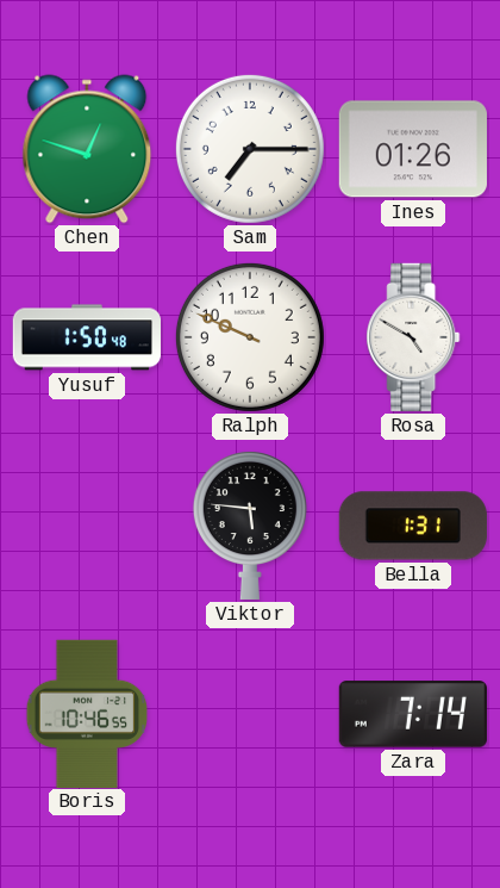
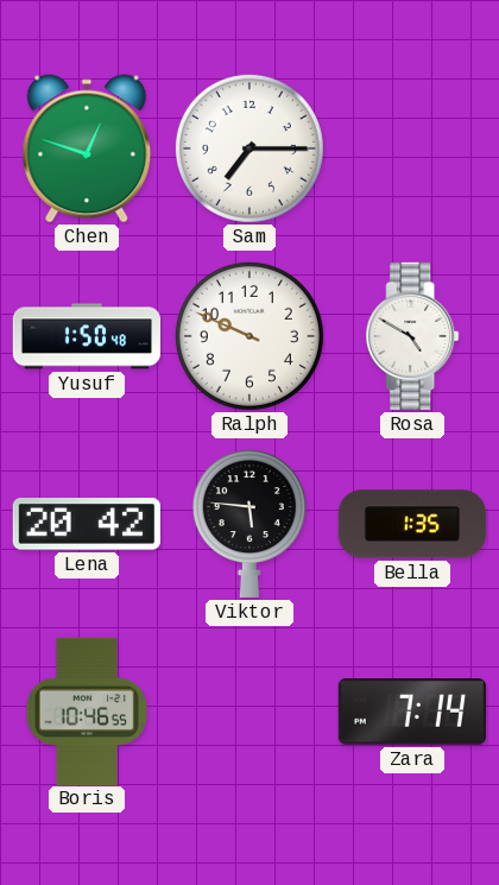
Ines: 01:26 -> none (413, 149)
Lena: none -> 20:42 (87, 524)
Bella: 1:31 -> 1:35 (412, 524)
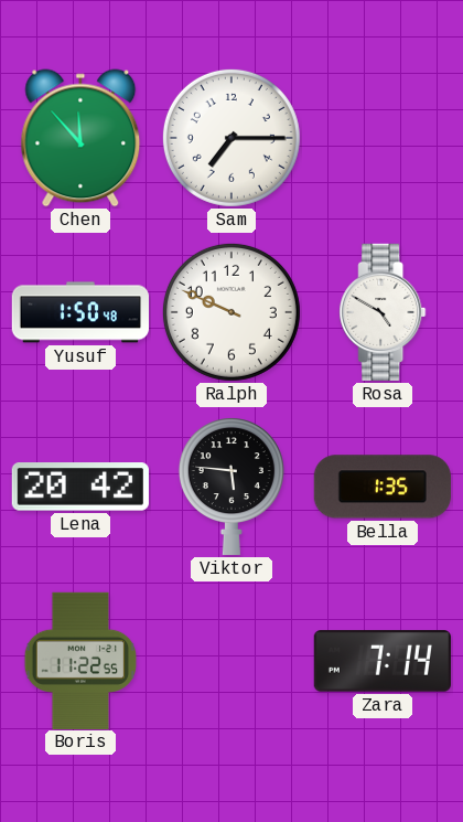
Chen: 12:48 -> 11:53 (80, 138)
Boris: 10:46 -> 11:22 (80, 660)
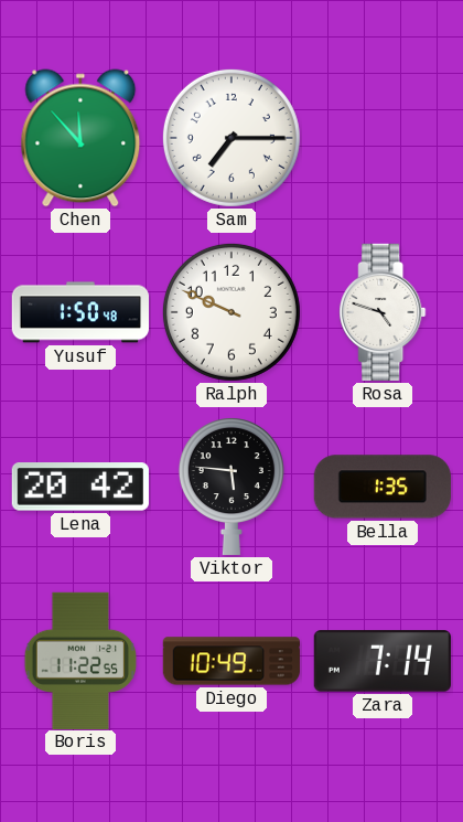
Rosa: 4:50 -> 4:48 (383, 312)
Diego: none -> 10:49 (230, 661)
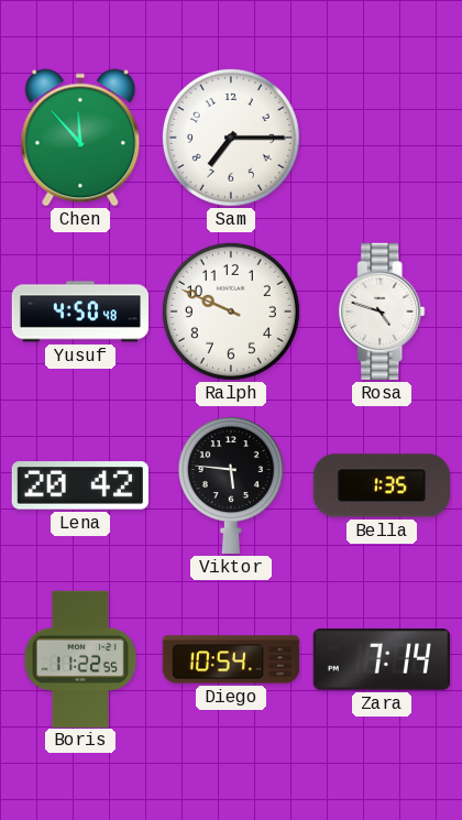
Yusuf: 1:50 -> 4:50 (79, 311)
Diego: 10:49 -> 10:54 (230, 659)
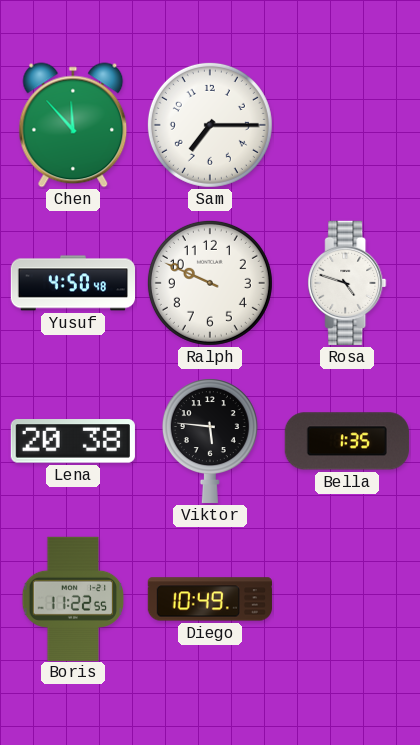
Lena: 20:42 -> 20:38 (73, 441)
Diego: 10:54 -> 10:49 (209, 599)
Zara: 7:14 -> none (382, 659)
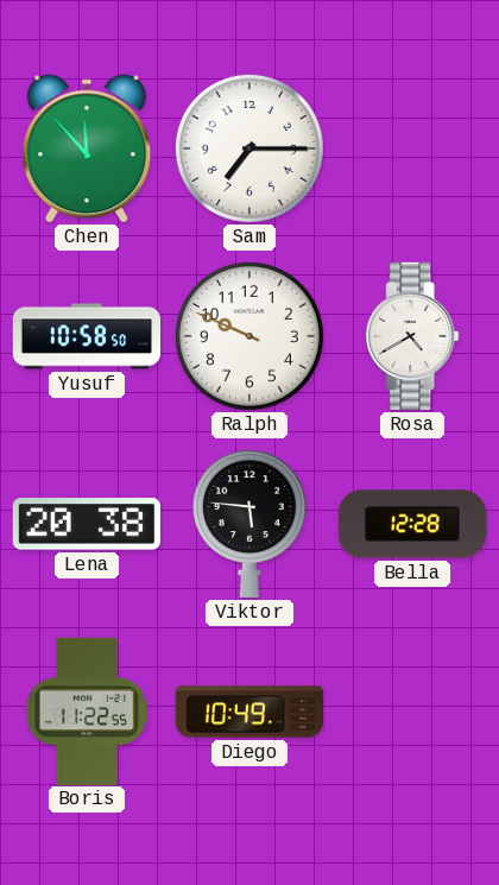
Yusuf: 4:50 -> 10:58 (86, 336)
Rosa: 4:48 -> 4:40 (412, 336)
Bella: 1:35 -> 12:28 (412, 524)
